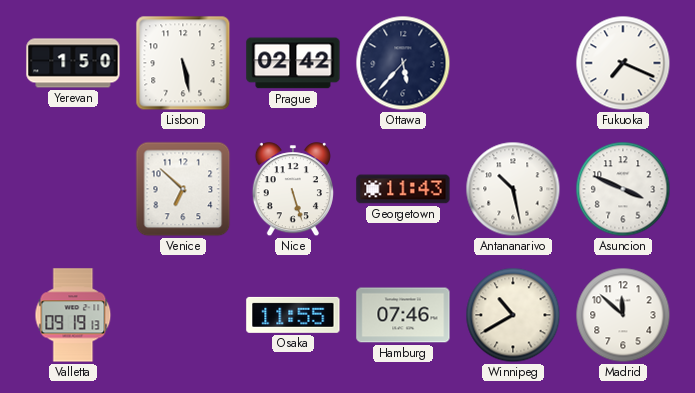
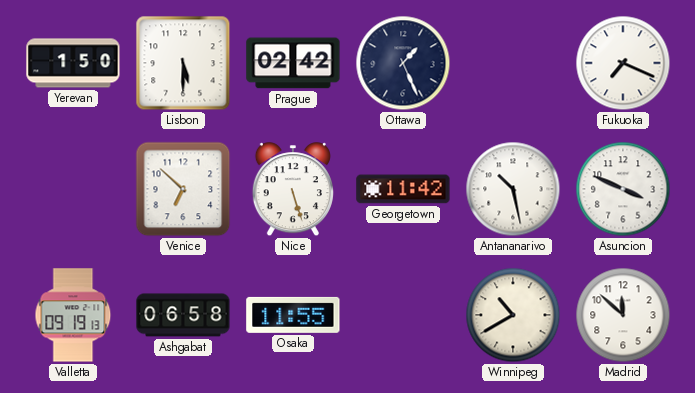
Lisbon: 5:28 -> 5:30 (183, 63)
Ottawa: 5:37 -> 1:26 (403, 63)
Georgetown: 11:43 -> 11:42 (403, 189)
Ashgabat: none -> 06:58 (183, 315)
Hamburg: 07:46 -> none (403, 315)
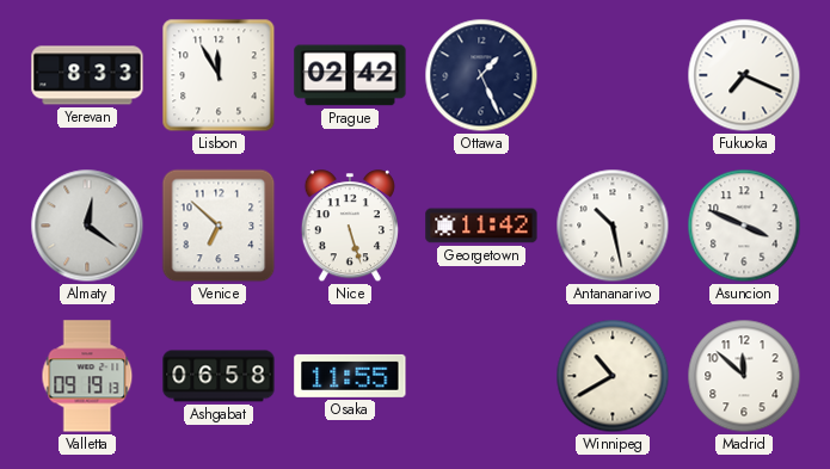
Yerevan: 1:50 -> 8:33 (87, 75)
Lisbon: 5:30 -> 11:55 (219, 75)
Almaty: none -> 12:21 (87, 226)
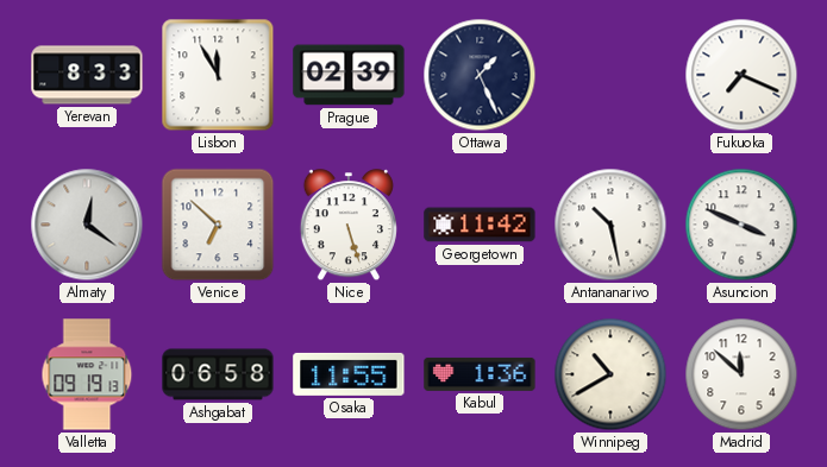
Prague: 02:42 -> 02:39 (349, 75)
Kabul: none -> 1:36 (480, 374)
